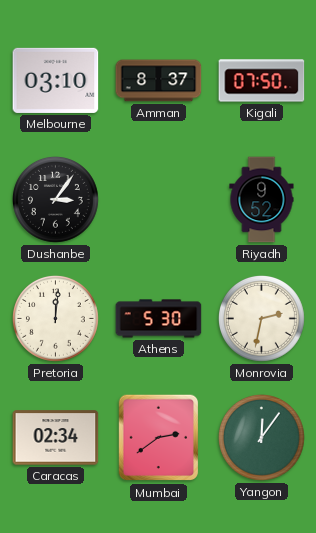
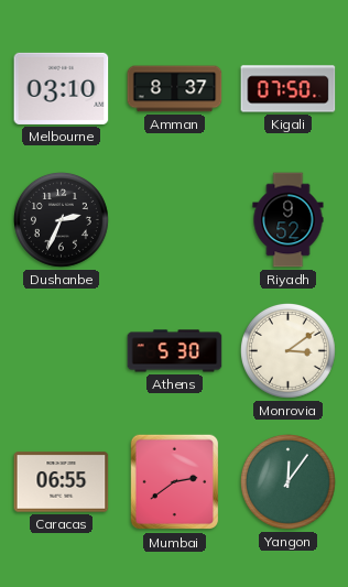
Dushanbe: 3:06 -> 2:34 (61, 219)
Pretoria: 12:01 -> none (55, 318)
Monrovia: 2:32 -> 3:09 (287, 350)
Caracas: 02:34 -> 06:55 (62, 482)
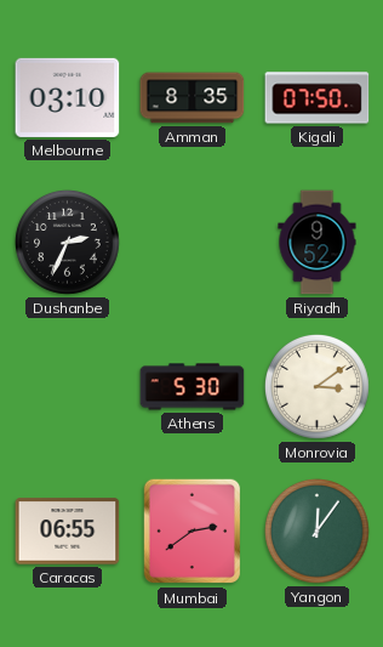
Amman: 8:37 -> 8:35 (193, 98)
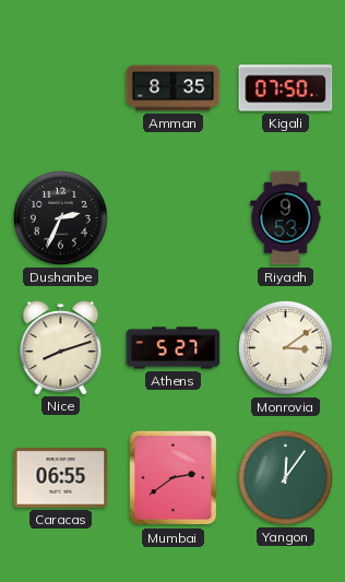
Melbourne: 03:10 -> none (68, 97)
Riyadh: 9:52 -> 9:53 (286, 218)
Nice: none -> 8:12 (61, 348)
Athens: 5:30 -> 5:27 (174, 348)
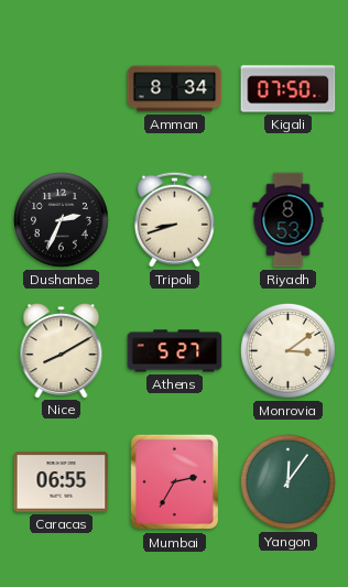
Amman: 8:35 -> 8:34 (175, 89)
Tripoli: none -> 8:42 (174, 219)
Riyadh: 9:53 -> 8:53 (289, 220)
Nice: 8:12 -> 8:10 (62, 351)
Mumbai: 2:39 -> 2:35 (175, 482)
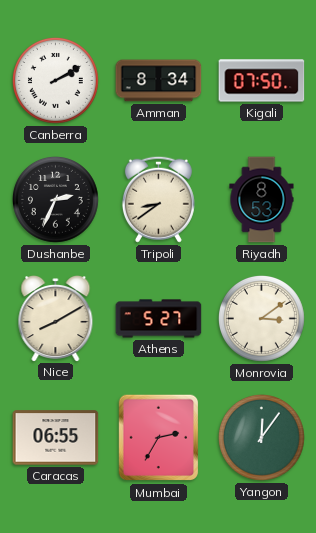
Canberra: none -> 2:10 (55, 80)
Tripoli: 8:42 -> 8:39 (158, 199)
